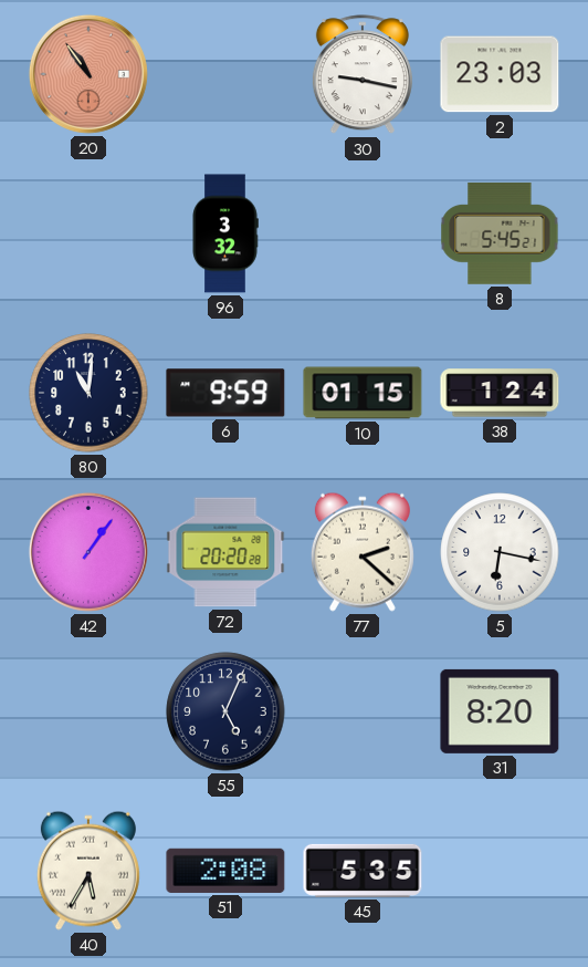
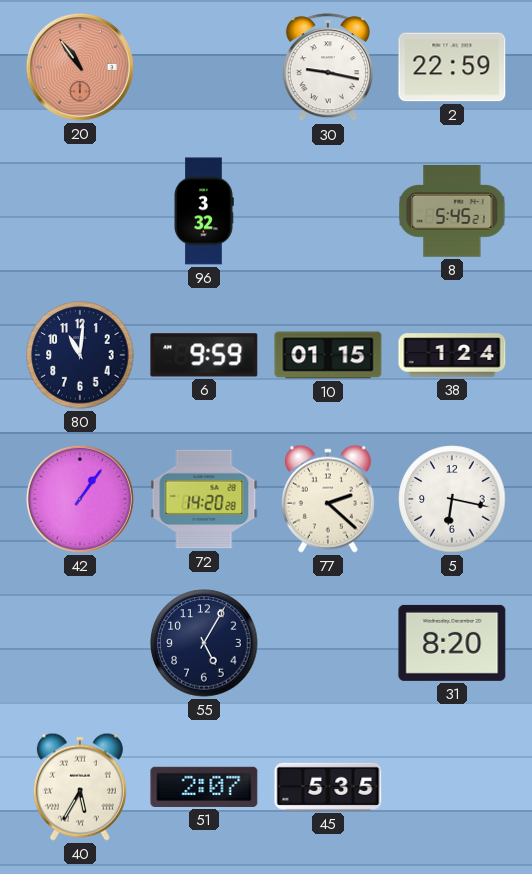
2: 23:03 -> 22:59 (452, 67)
72: 20:20 -> 14:20 (204, 499)
55: 5:04 -> 5:05 (204, 643)
51: 2:08 -> 2:07 (204, 787)
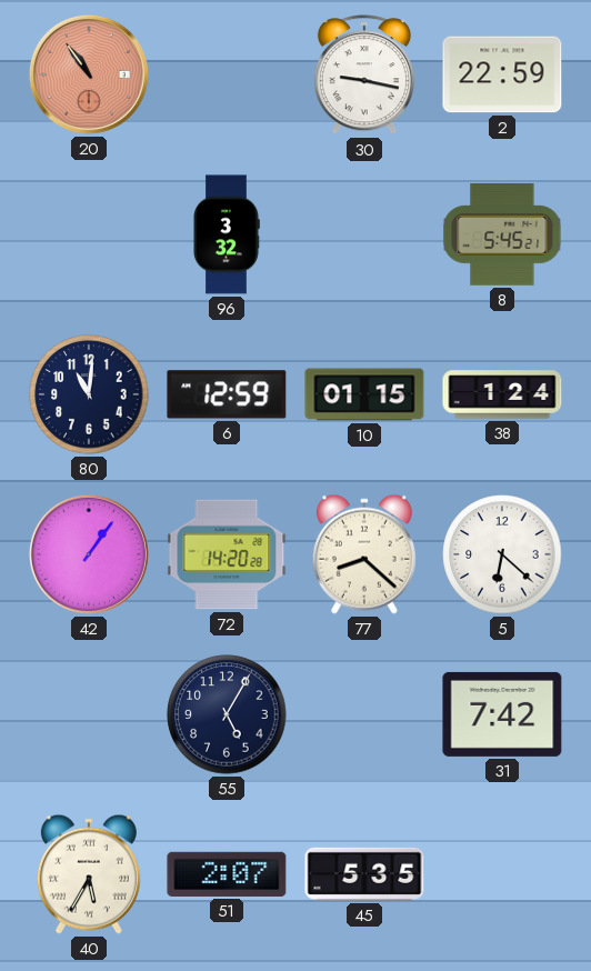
6: 9:59 -> 12:59 (227, 394)
77: 2:22 -> 8:22 (364, 554)
5: 6:17 -> 6:22 (502, 554)
31: 8:20 -> 7:42 (502, 714)
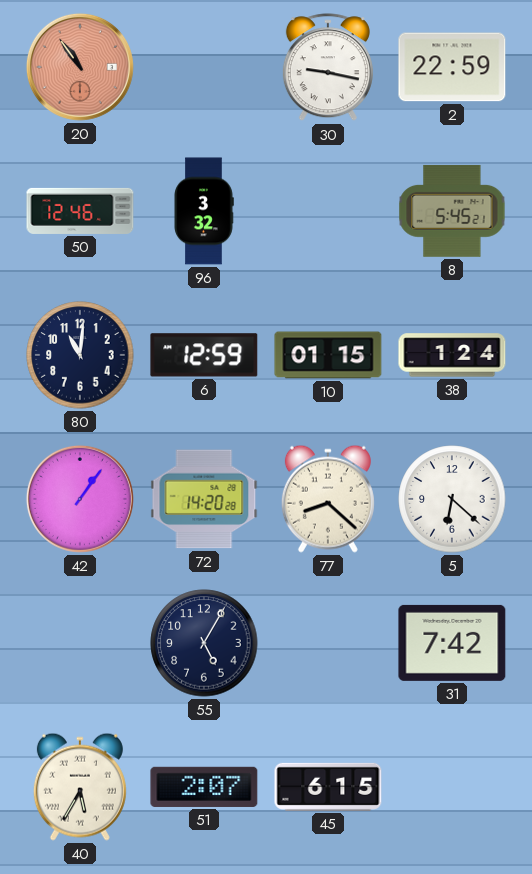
50: none -> 12:46 (80, 211)
45: 5:35 -> 6:15 (328, 787)
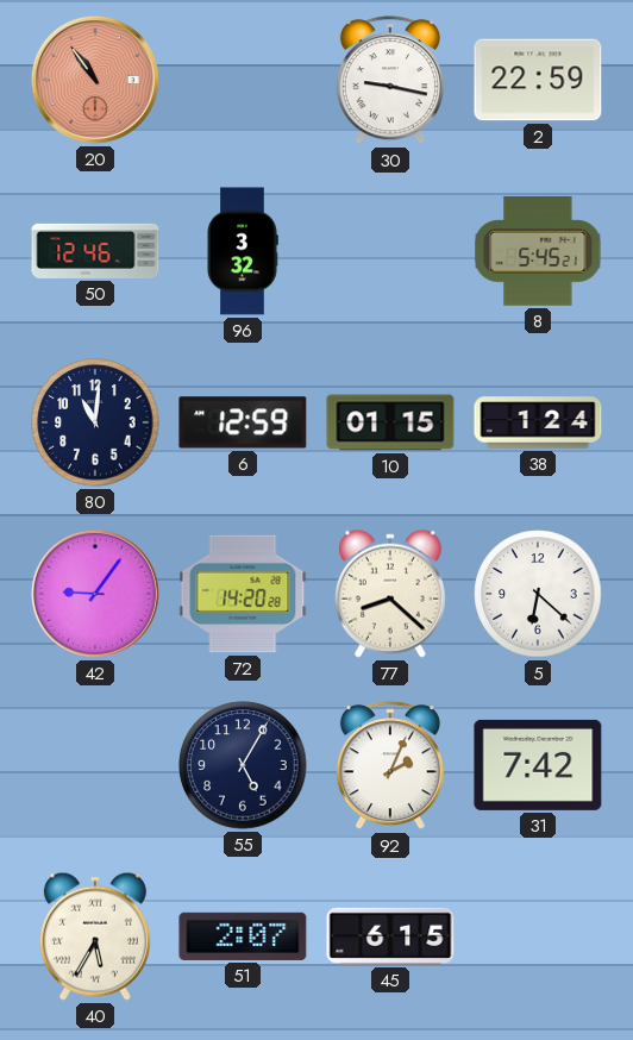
42: 1:06 -> 9:06 (95, 594)
92: none -> 2:04 (390, 766)
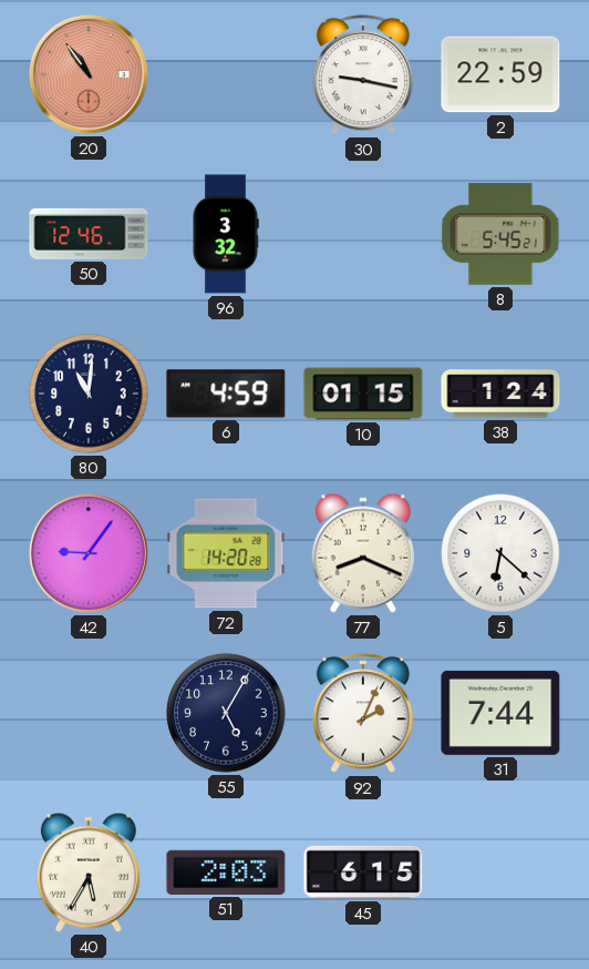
6: 12:59 -> 4:59 (226, 394)
77: 8:22 -> 8:19 (363, 553)
31: 7:42 -> 7:44 (500, 713)
51: 2:07 -> 2:03 (226, 873)
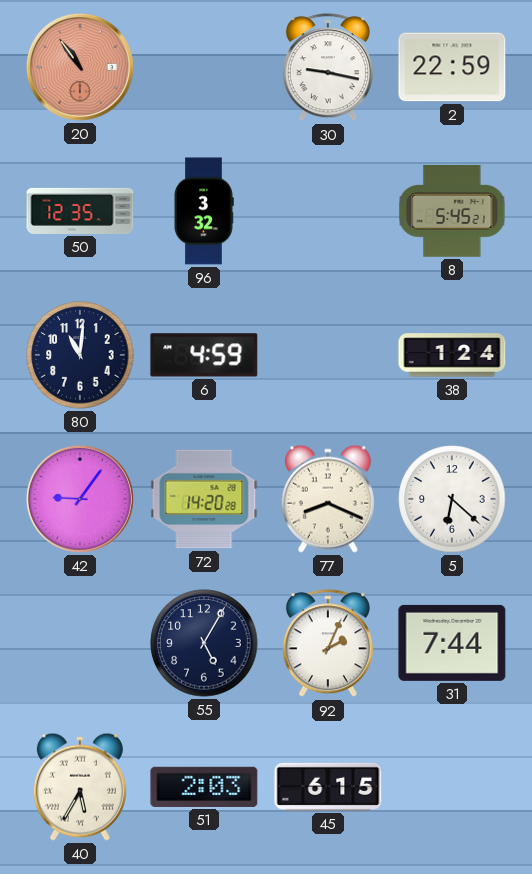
50: 12:46 -> 12:35 (80, 211)
10: 01:15 -> none (363, 394)
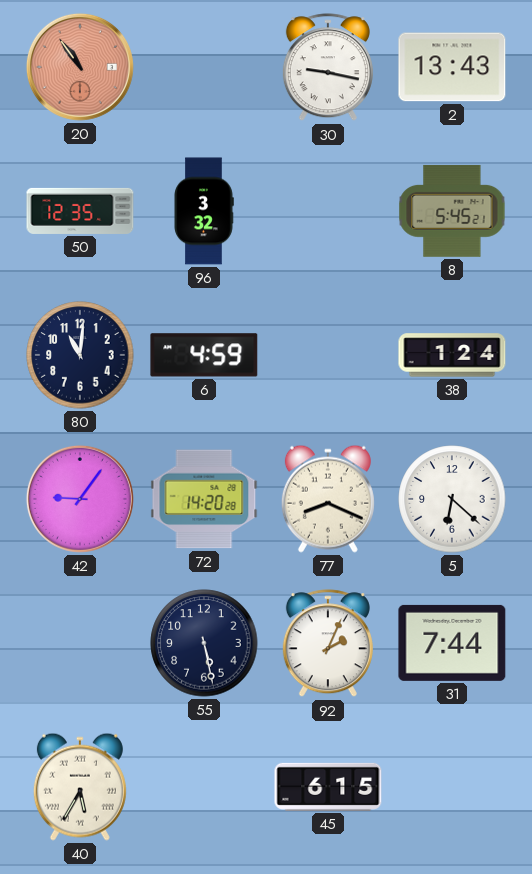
2: 22:59 -> 13:43 (452, 67)
55: 5:05 -> 5:28 (204, 643)
51: 2:03 -> none (204, 787)
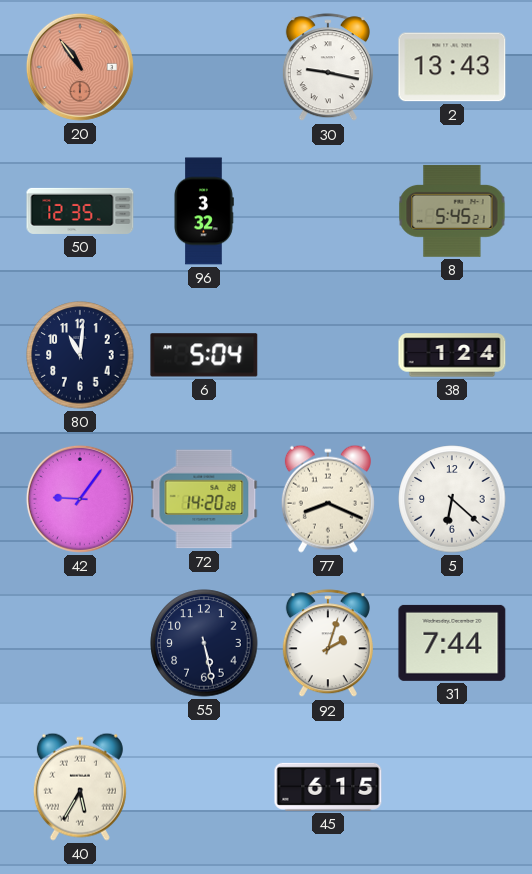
6: 4:59 -> 5:04 (204, 355)
92: 2:04 -> 2:03 (328, 644)
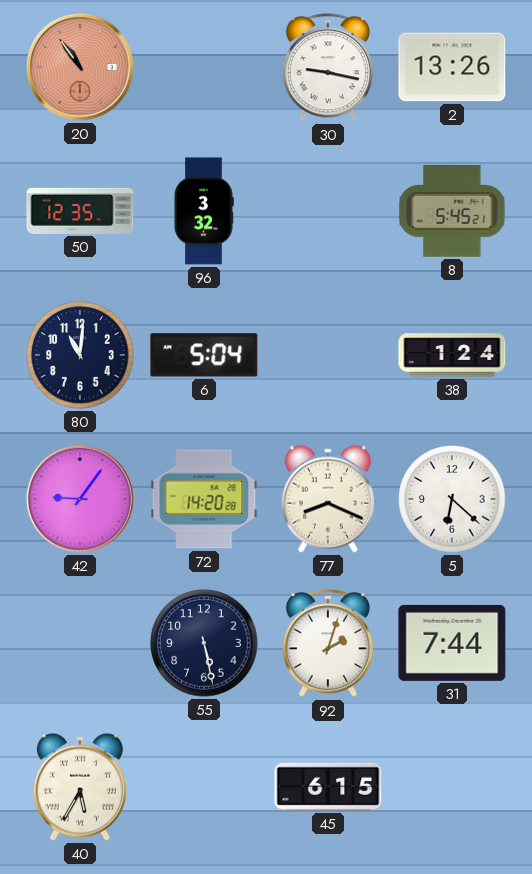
2: 13:43 -> 13:26 (452, 67)
